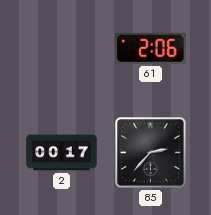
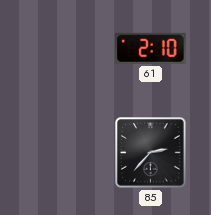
61: 2:06 -> 2:10 (151, 48)
2: 00:17 -> none (62, 153)
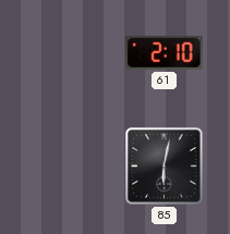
85: 2:37 -> 6:02 (165, 167)
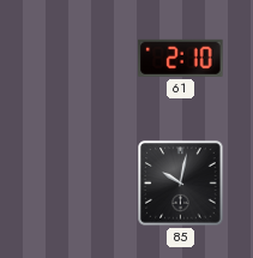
85: 6:02 -> 10:02 (181, 184)
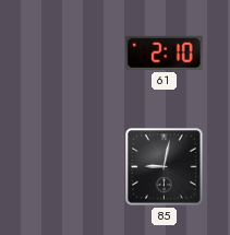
85: 10:02 -> 9:02 (165, 167)
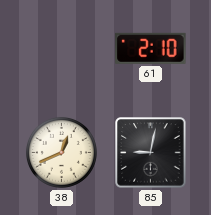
38: none -> 12:41 (61, 152)
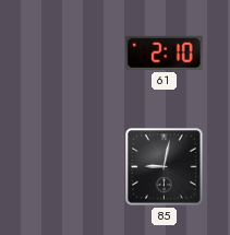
38: 12:41 -> none (61, 152)
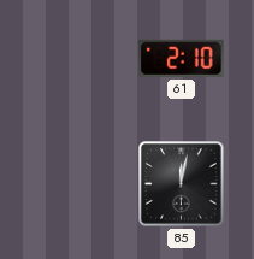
85: 9:02 -> 12:02 (182, 184)
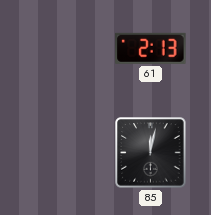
61: 2:10 -> 2:13 (151, 48)
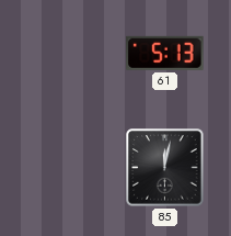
61: 2:13 -> 5:13 (165, 53)
